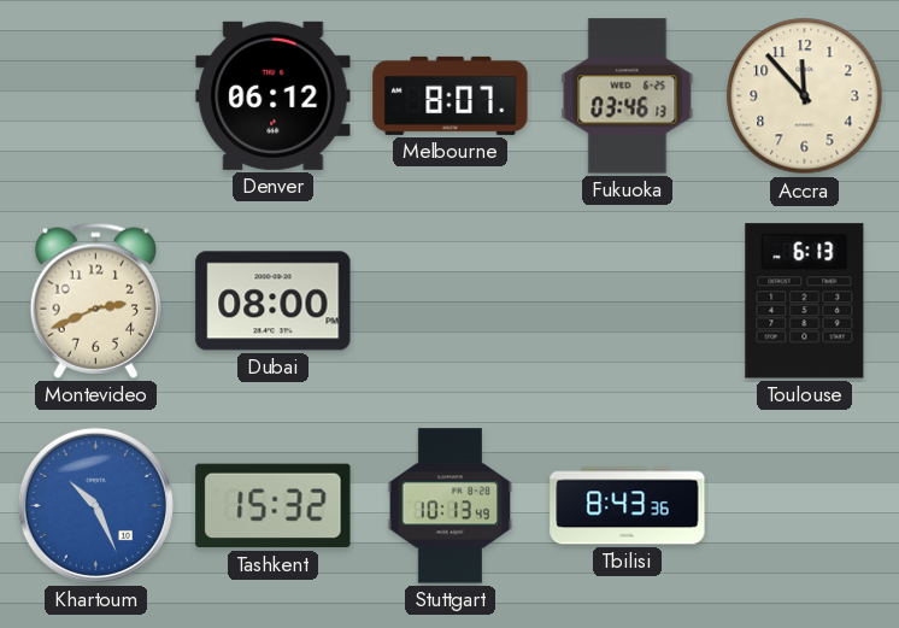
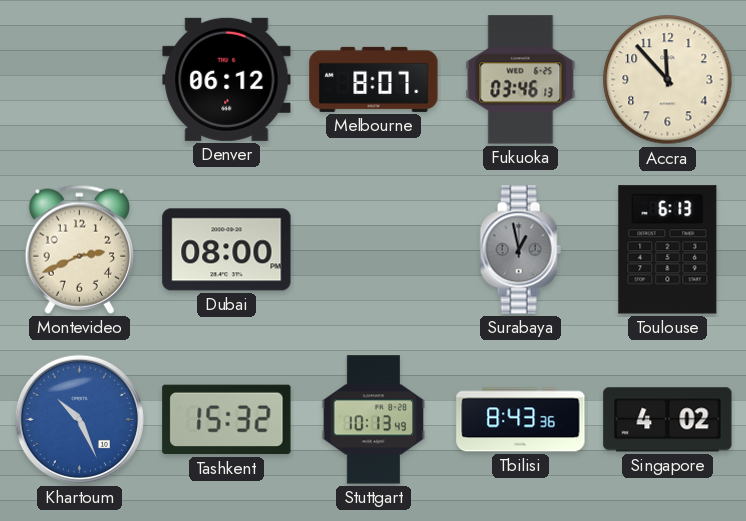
Surabaya: none -> 12:58 (520, 250)
Singapore: none -> 4:02 (668, 420)
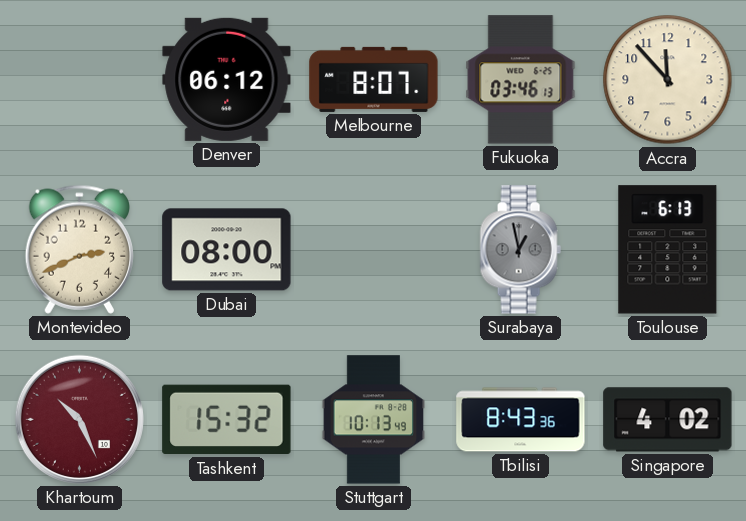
Khartoum dial: blue -> burgundy (79, 419)
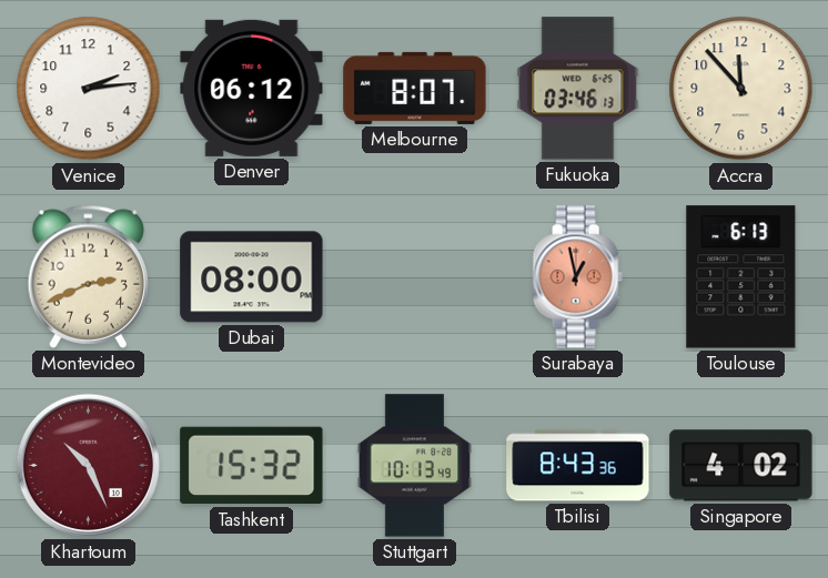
Venice: none -> 2:14 (89, 89)
Surabaya dial: grey -> salmon (577, 277)
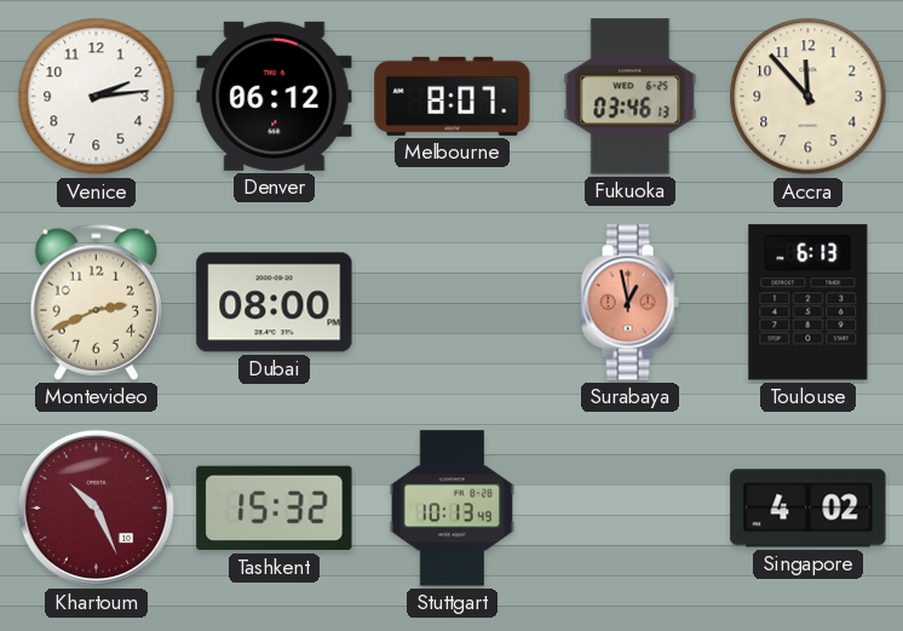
Tbilisi: 8:43 -> none (578, 466)
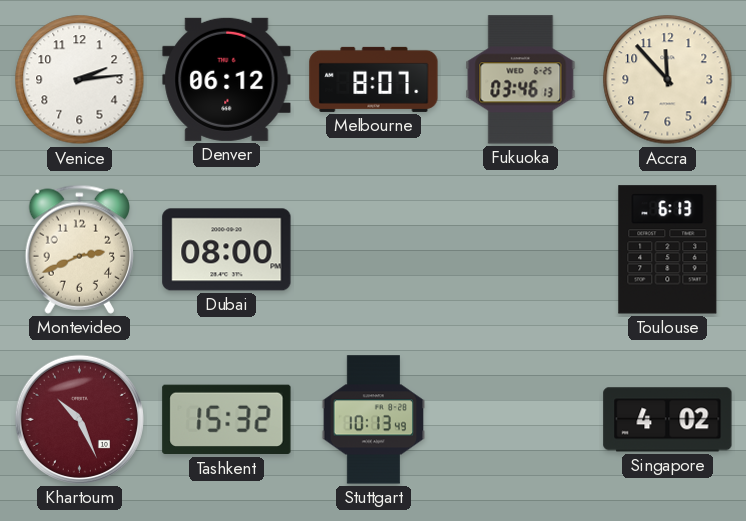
Surabaya: 12:58 -> none (629, 303)
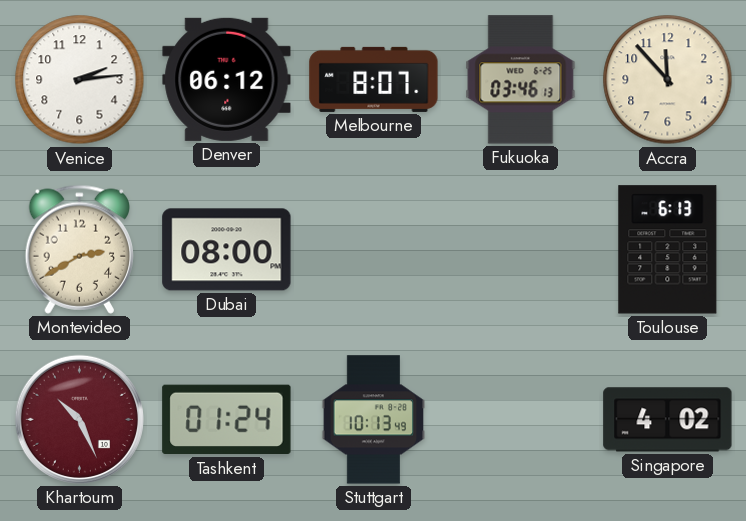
Montevideo: 2:41 -> 2:40 (79, 249)
Tashkent: 15:32 -> 01:24 (227, 420)
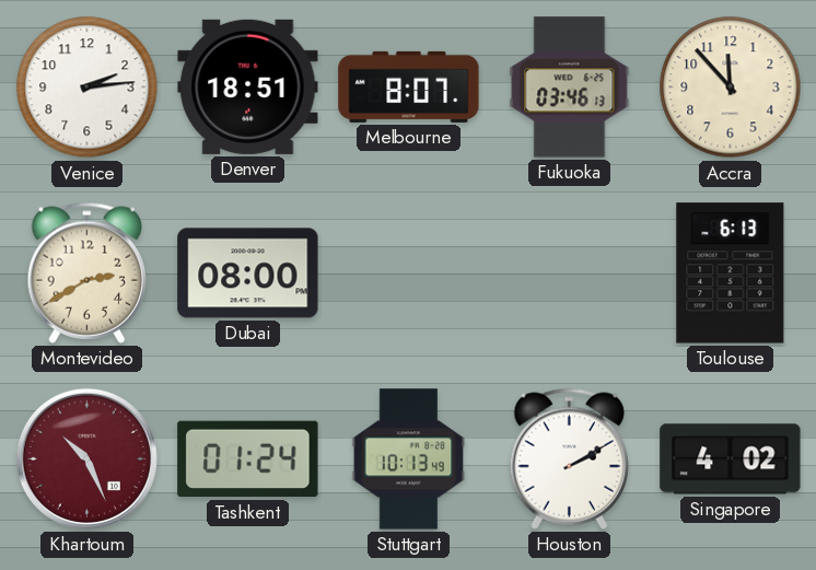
Denver: 06:12 -> 18:51 (248, 86)
Houston: none -> 2:10 (569, 458)
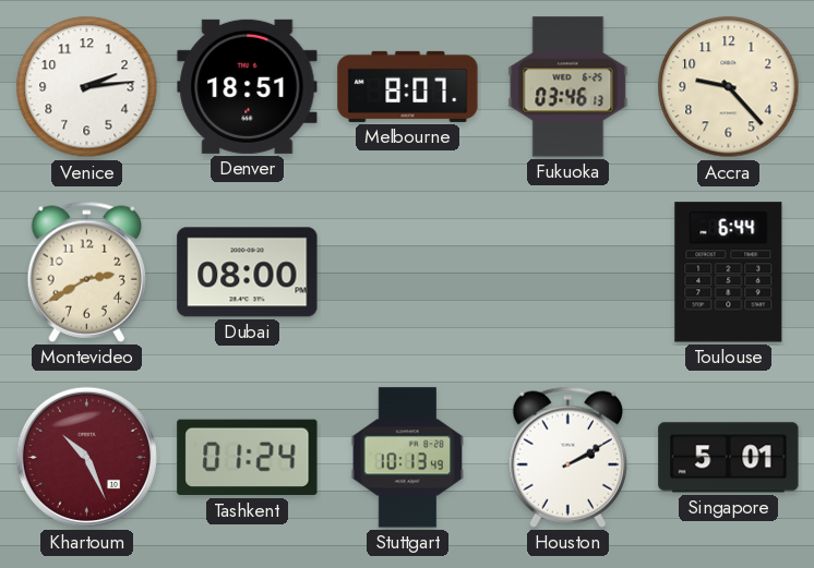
Accra: 11:53 -> 9:23 (729, 87)
Toulouse: 6:13 -> 6:44 (729, 273)
Singapore: 4:02 -> 5:01 (729, 458)
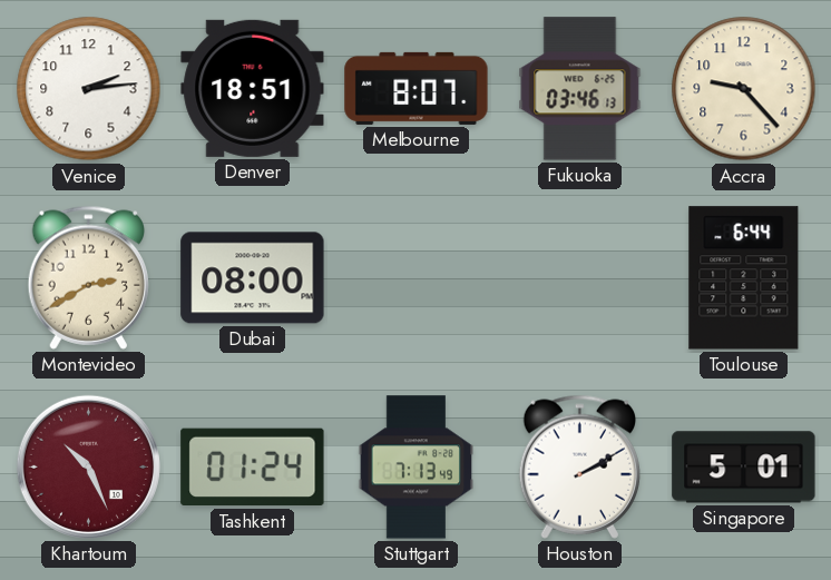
Stuttgart: 10:13 -> 7:13 (417, 468)
